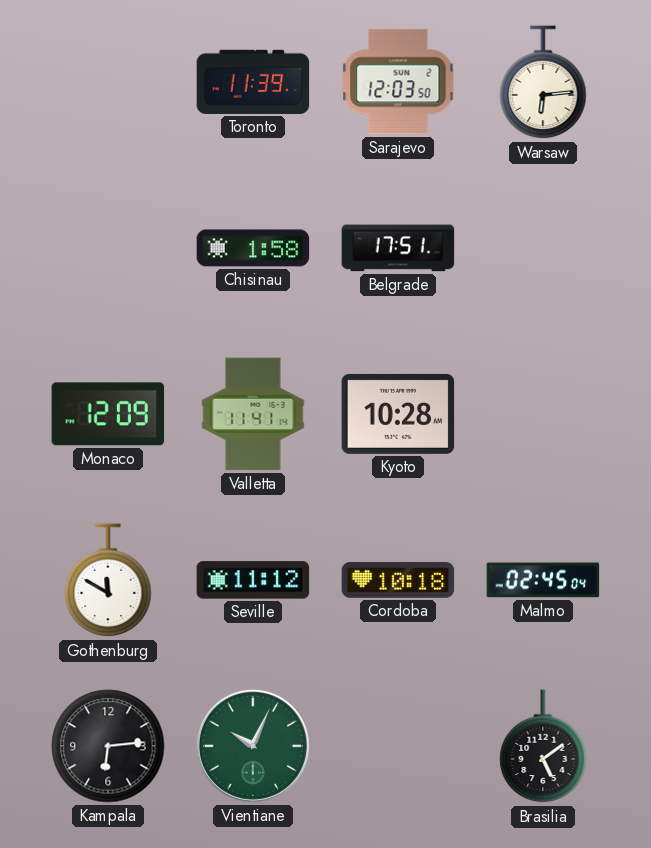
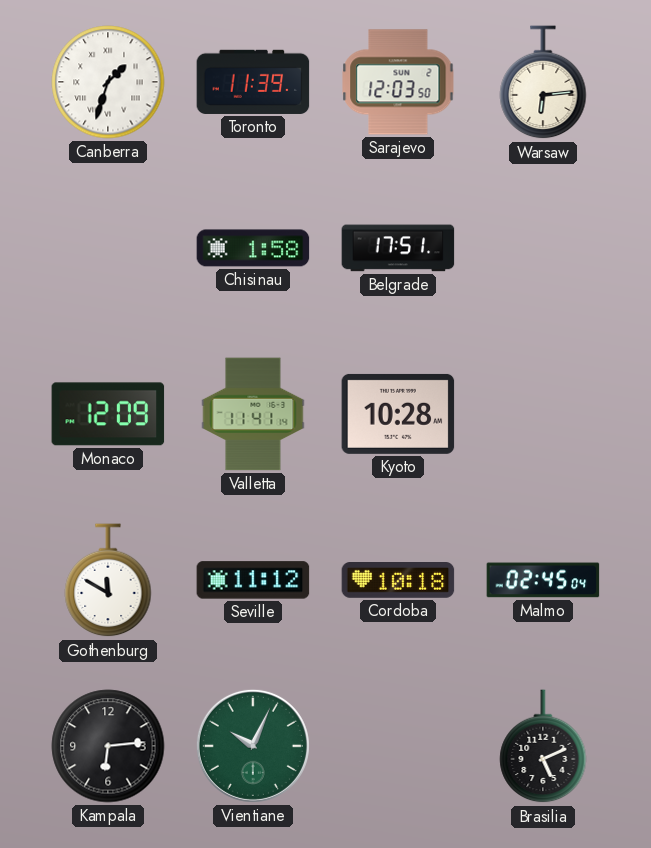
Canberra: none -> 1:33 (108, 82)
Brasilia: 5:09 -> 5:11 (543, 747)
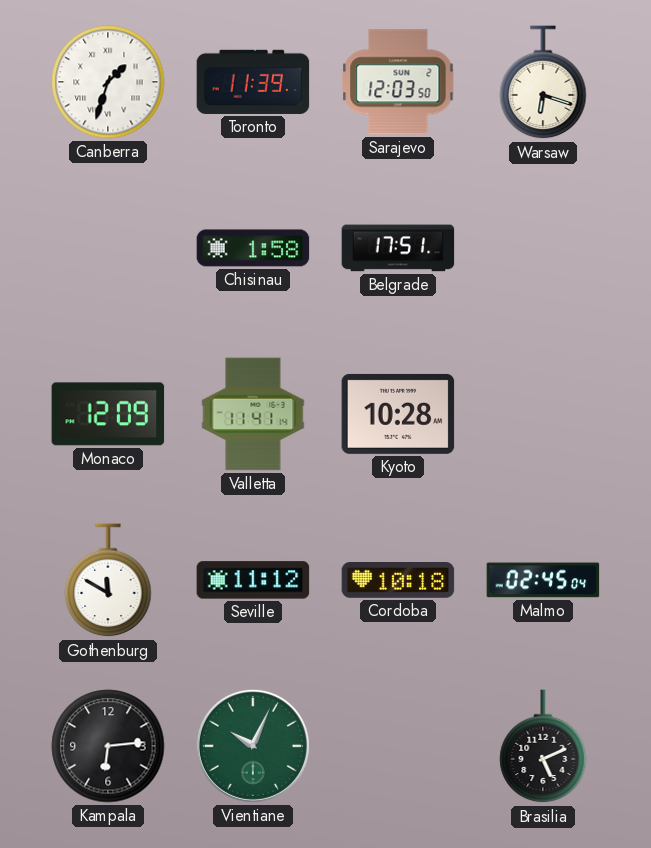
Warsaw: 6:14 -> 6:18 (543, 83)
